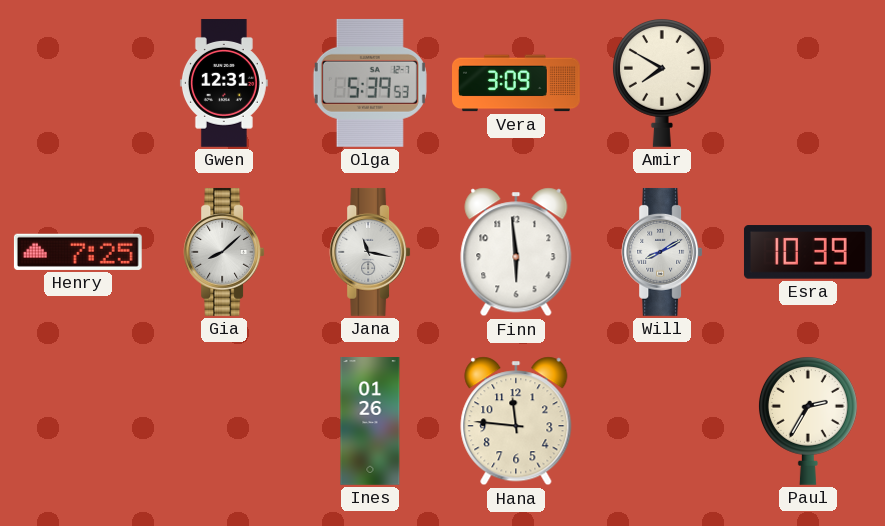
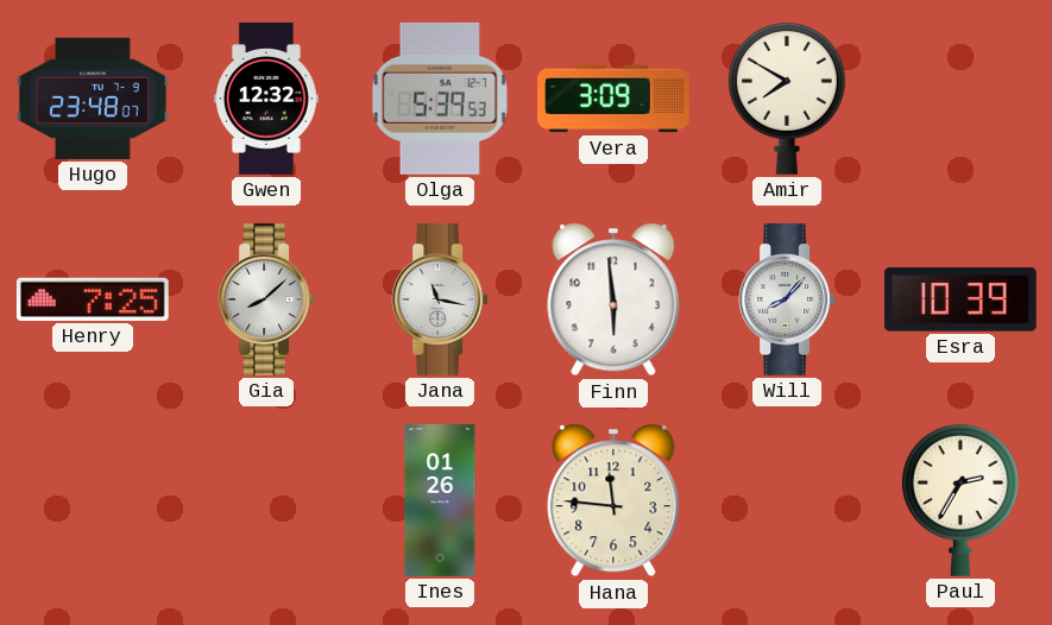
Hugo: none -> 23:48 (93, 99)
Gwen: 12:31 -> 12:32 (266, 100)
Will: 8:10 -> 8:07 (787, 299)
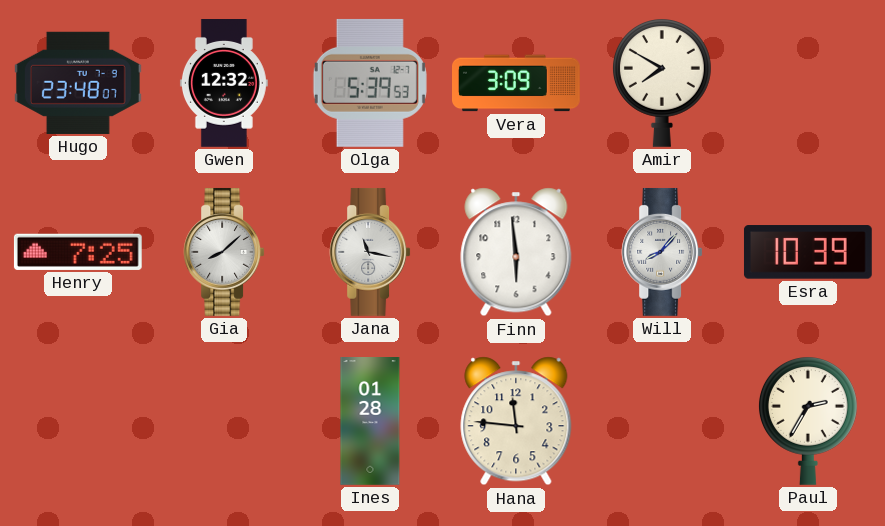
Ines: 01:26 -> 01:28 (370, 422)
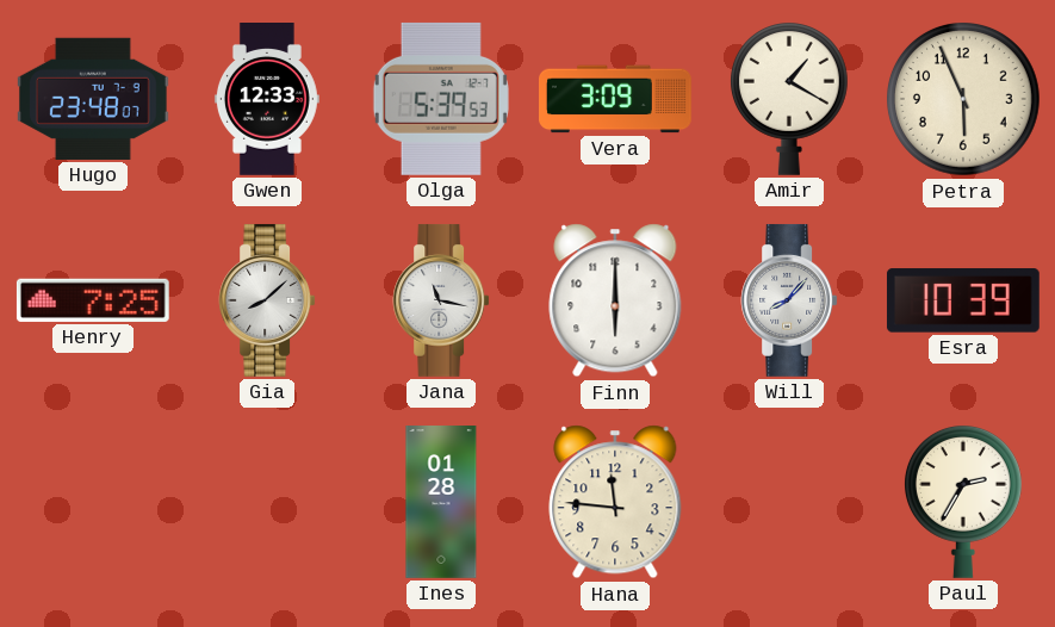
Gwen: 12:32 -> 12:33 (267, 100)
Amir: 7:50 -> 1:20 (789, 99)
Petra: none -> 5:56 (964, 100)
Finn: 5:59 -> 6:00 (615, 300)
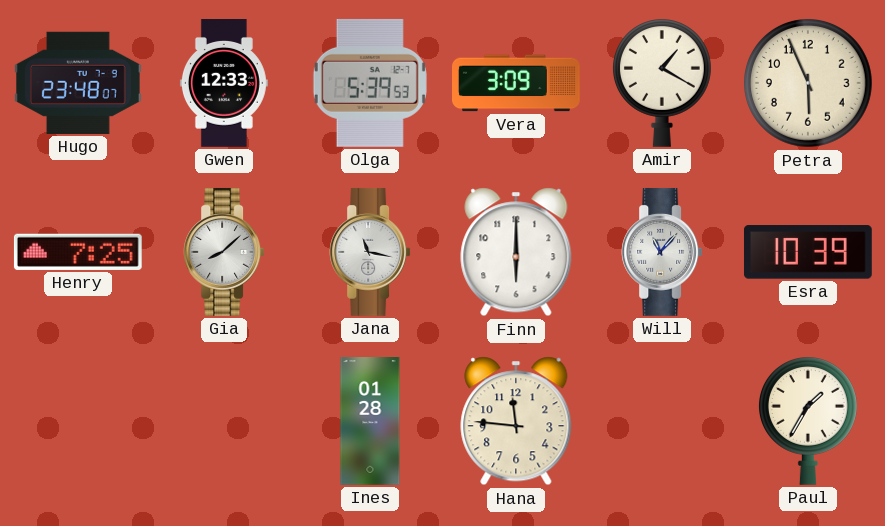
Will: 8:07 -> 11:07 (662, 252)
Paul: 2:35 -> 1:35 (808, 421)
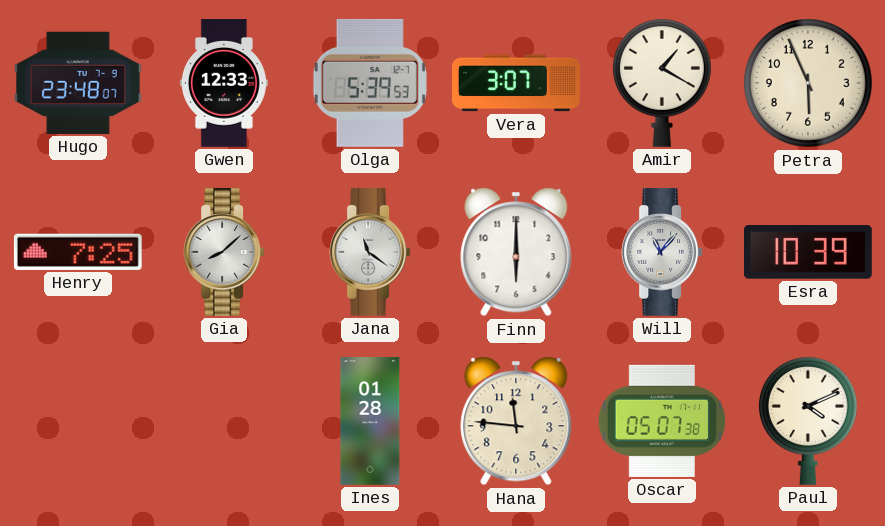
Vera: 3:09 -> 3:07 (517, 83)
Jana: 11:17 -> 11:21 (370, 252)
Oscar: none -> 05:07 (662, 421)
Paul: 1:35 -> 4:11 (808, 421)
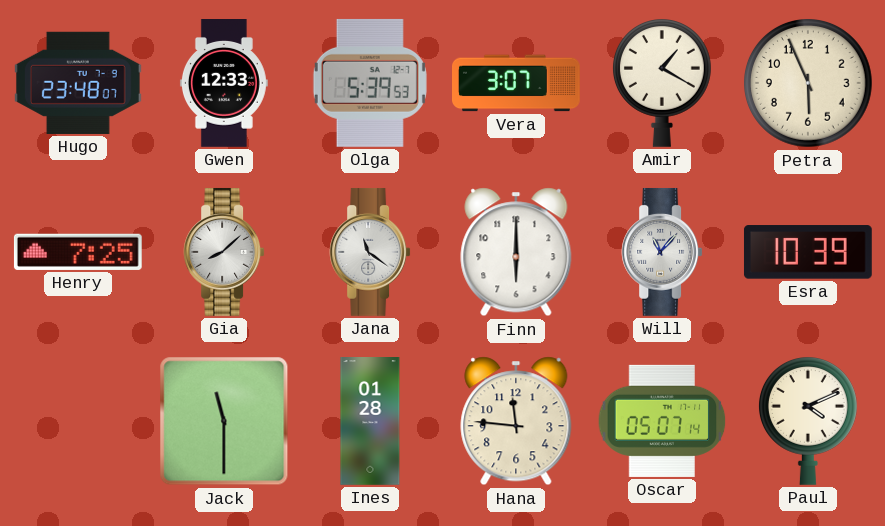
Jack: none -> 11:30 (224, 421)
Oscar: 05:07:38 -> 05:07:14 (662, 421)
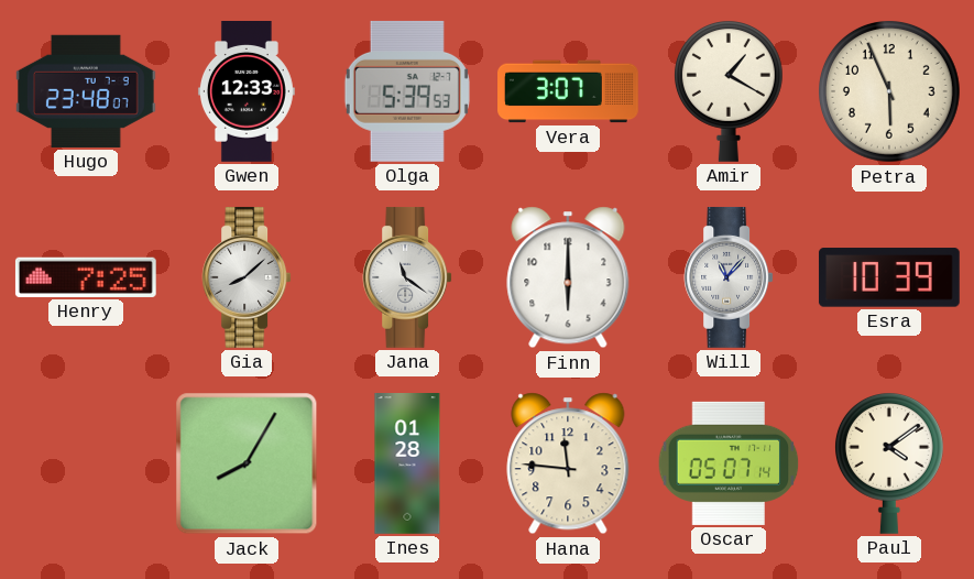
Jack: 11:30 -> 8:05 (247, 463)
Paul: 4:11 -> 4:09 (889, 463)
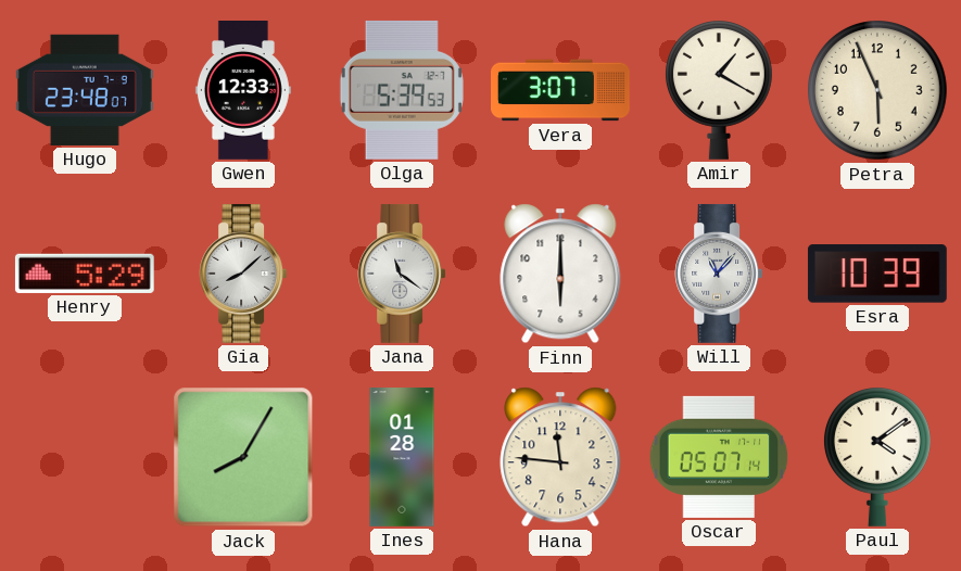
Henry: 7:25 -> 5:29 (85, 274)
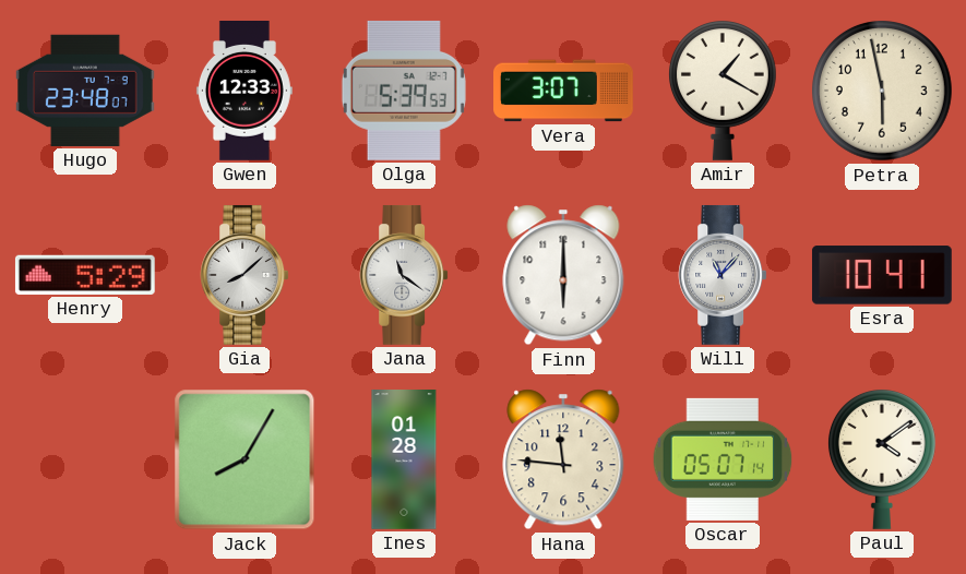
Petra: 5:56 -> 5:58 (883, 92)
Esra: 10:39 -> 10:41 (882, 275)
